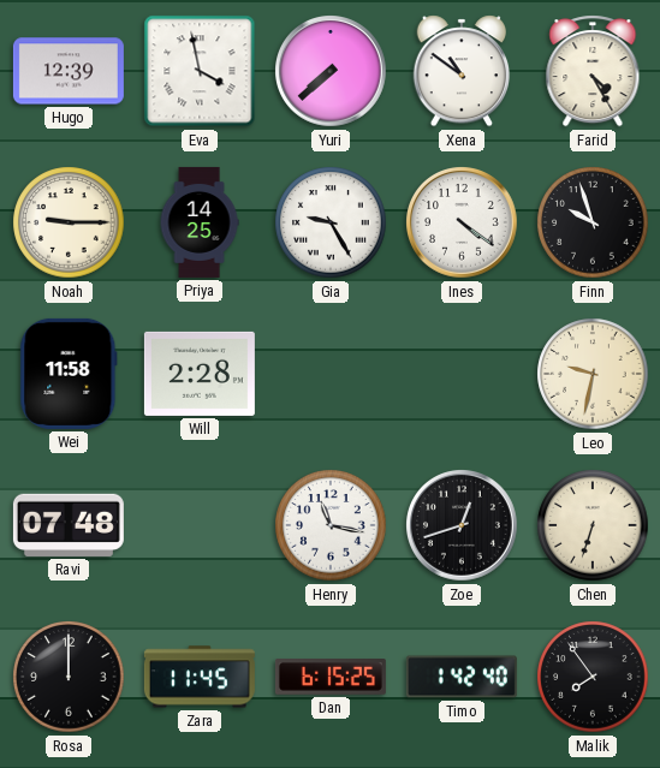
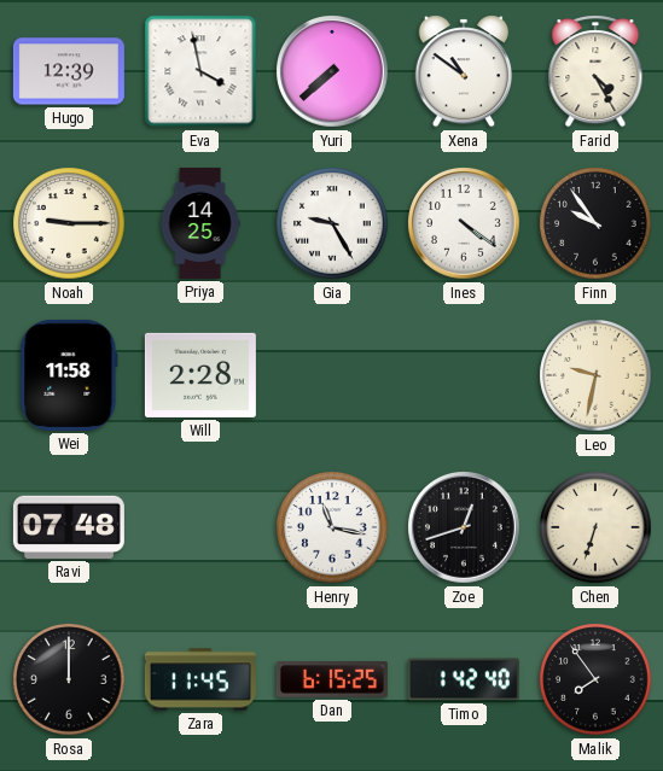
Finn: 9:57 -> 9:54 (595, 223)
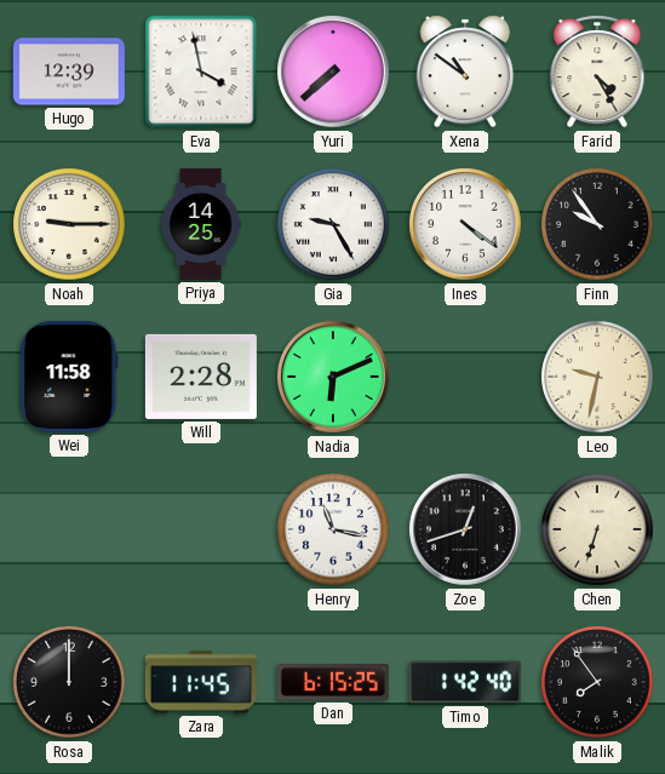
Nadia: none -> 6:11 (333, 377)
Ravi: 07:48 -> none (69, 527)
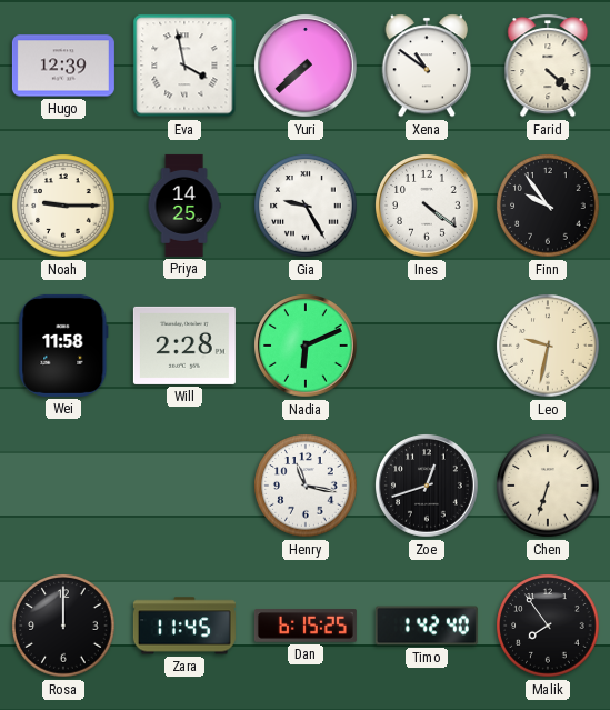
Farid: 4:25 -> 4:22 (548, 66)
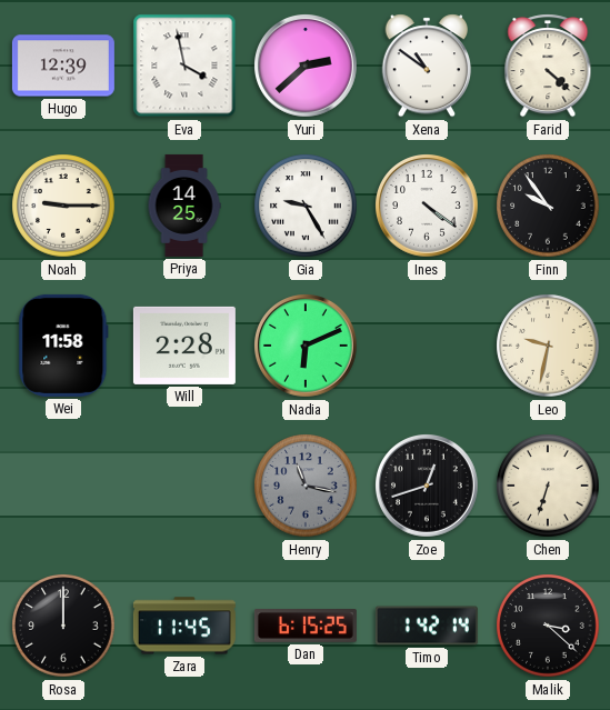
Yuri: 7:38 -> 2:38 (306, 66)
Henry dial: white -> grey (306, 486)
Timo: 1:42:40 -> 1:42:14 (427, 626)
Malik: 7:54 -> 3:22 (548, 626)
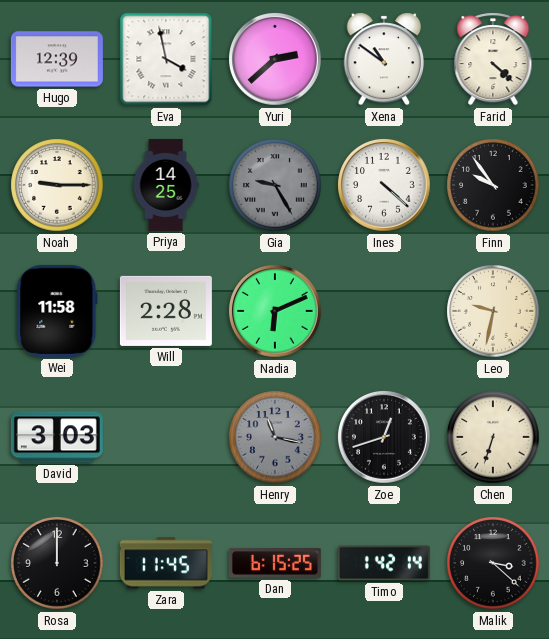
Gia dial: white -> grey (275, 185)
Ines: 4:21 -> 4:22 (384, 185)
David: none -> 3:03 (57, 437)
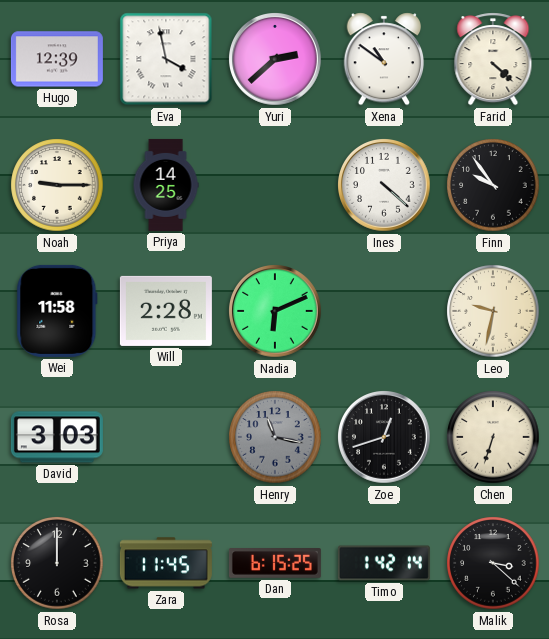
Gia: 9:25 -> none (275, 185)
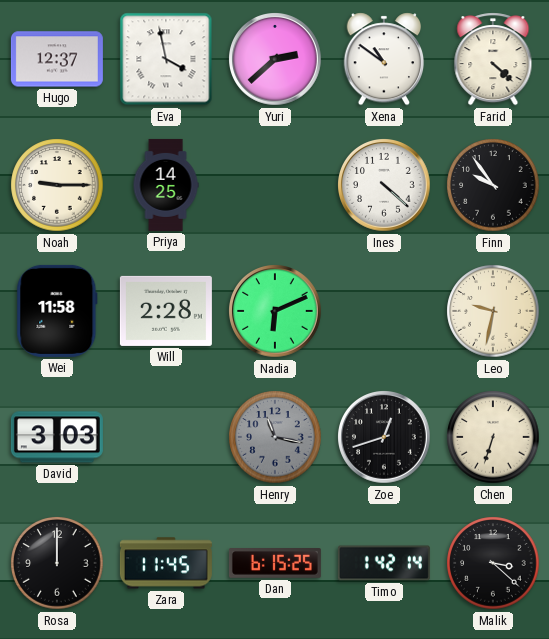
Hugo: 12:39 -> 12:37 (57, 59)
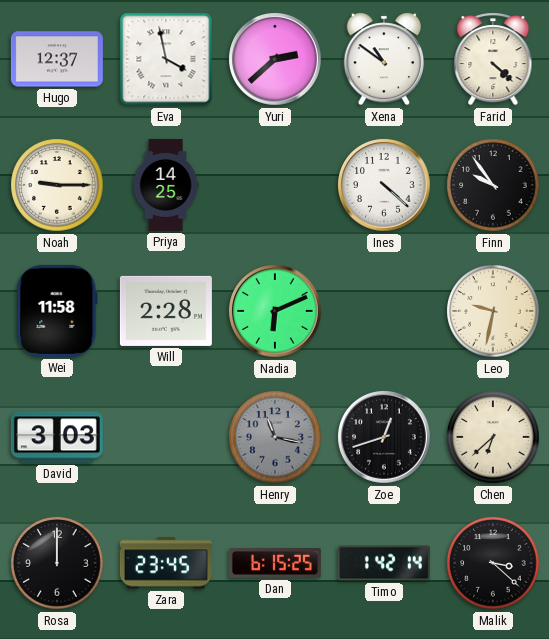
Chen: 6:33 -> 6:38 (493, 437)
Zara: 11:45 -> 23:45 (166, 563)
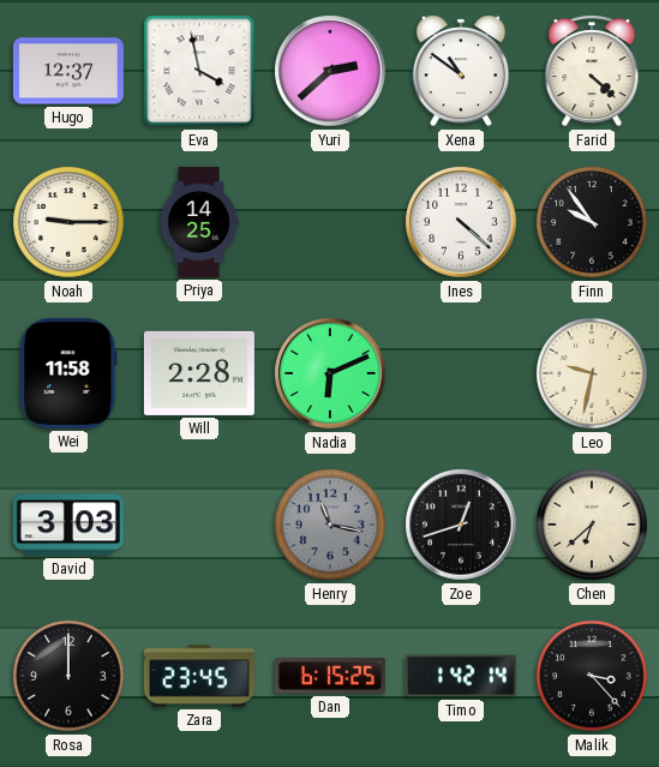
Malik: 3:22 -> 3:23 (592, 676)
